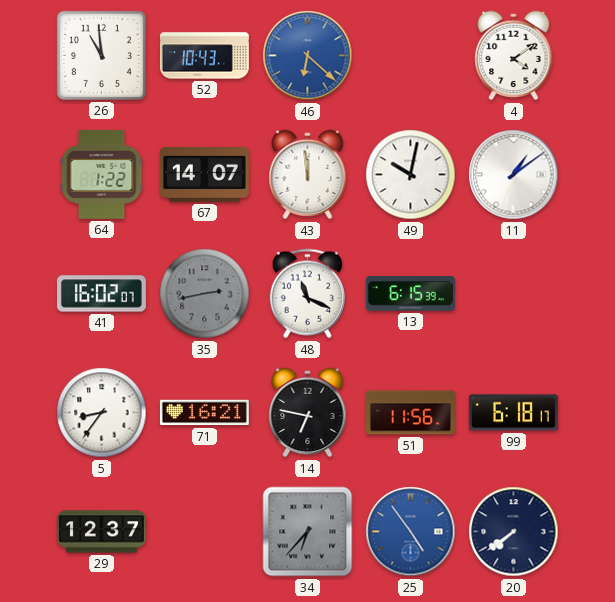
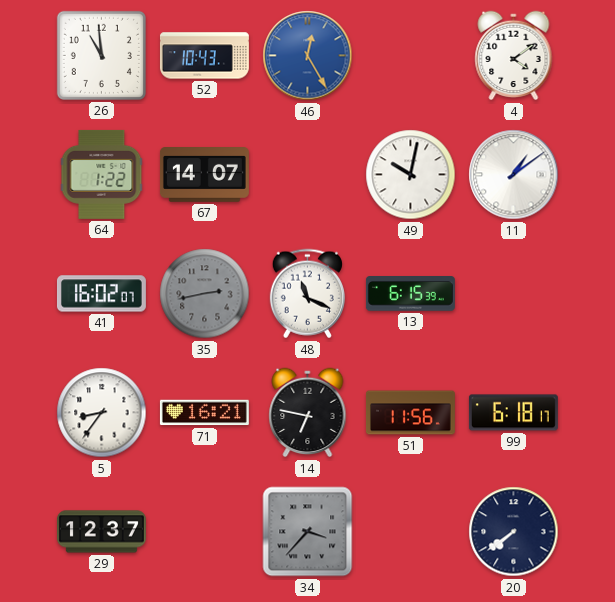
46: 6:22 -> 12:25 (308, 56)
43: 11:59 -> none (308, 175)
34: 6:37 -> 3:37 (308, 532)
25: 4:54 -> none (411, 532)
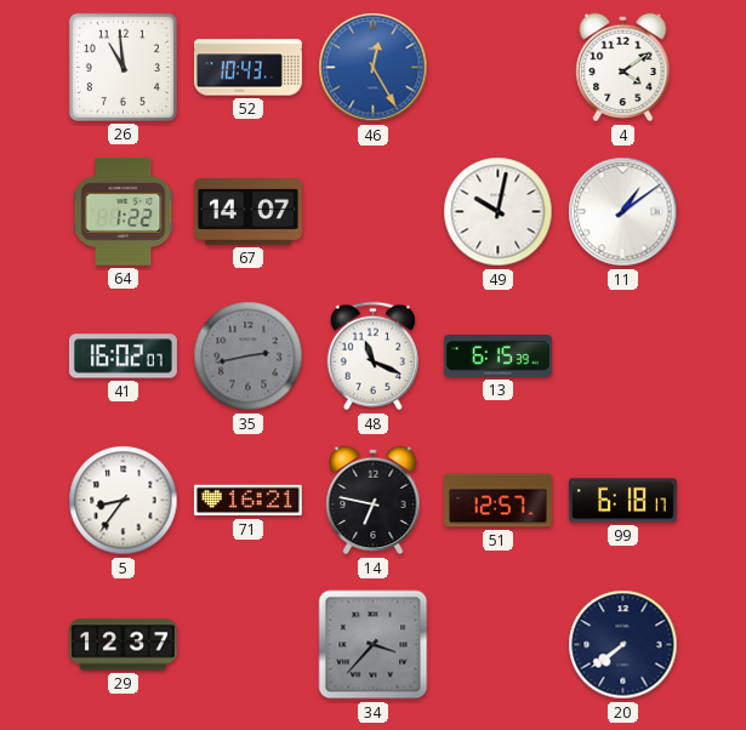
51: 11:56 -> 12:57 (497, 501)
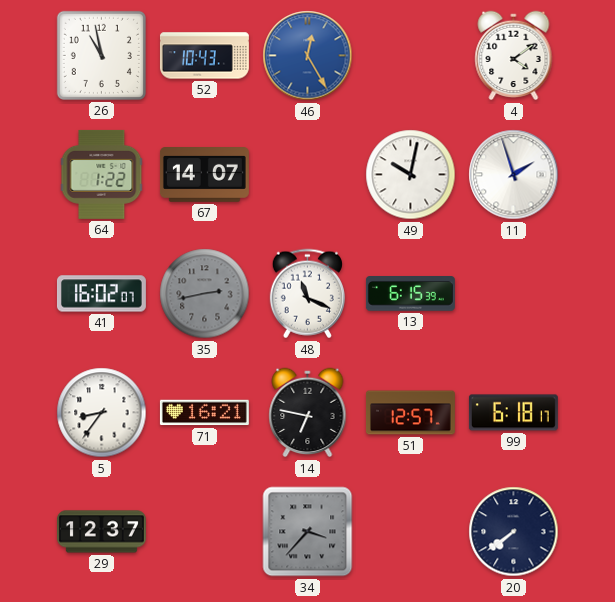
26: 10:59 -> 10:58 (101, 55)
11: 1:09 -> 1:57 (514, 175)
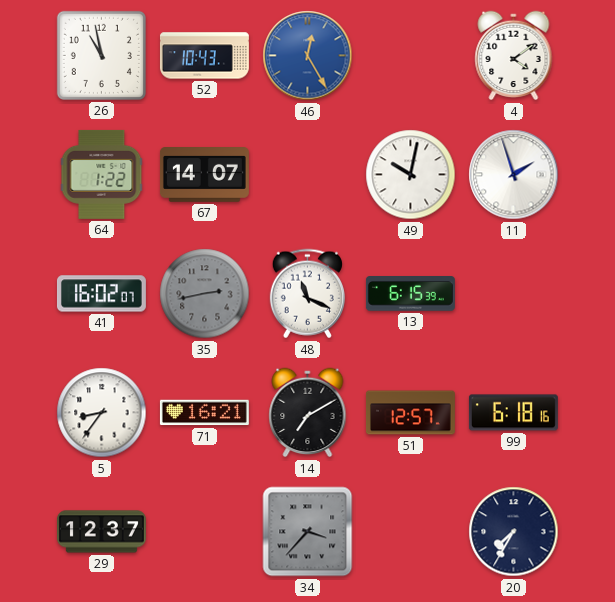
14: 6:47 -> 7:10 (308, 413)
99: 6:18:17 -> 6:18:16 (513, 413)
20: 7:39 -> 7:35 (514, 532)
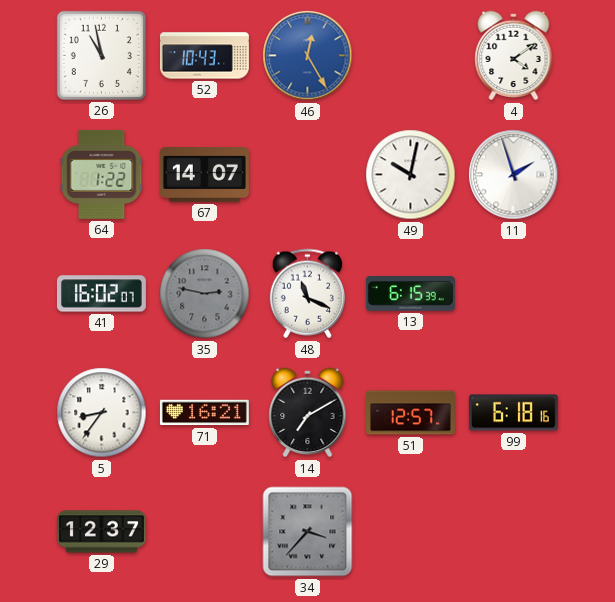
35: 2:43 -> 2:47 (205, 294)
20: 7:35 -> none (514, 532)
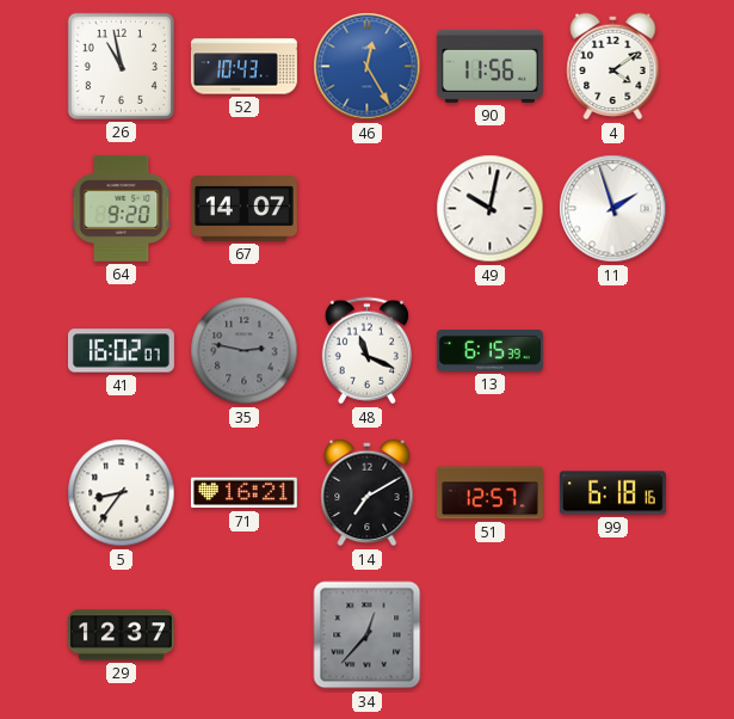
90: none -> 11:56 (489, 66)
64: 1:22 -> 9:20 (122, 208)
34: 3:37 -> 12:37 (368, 635)
